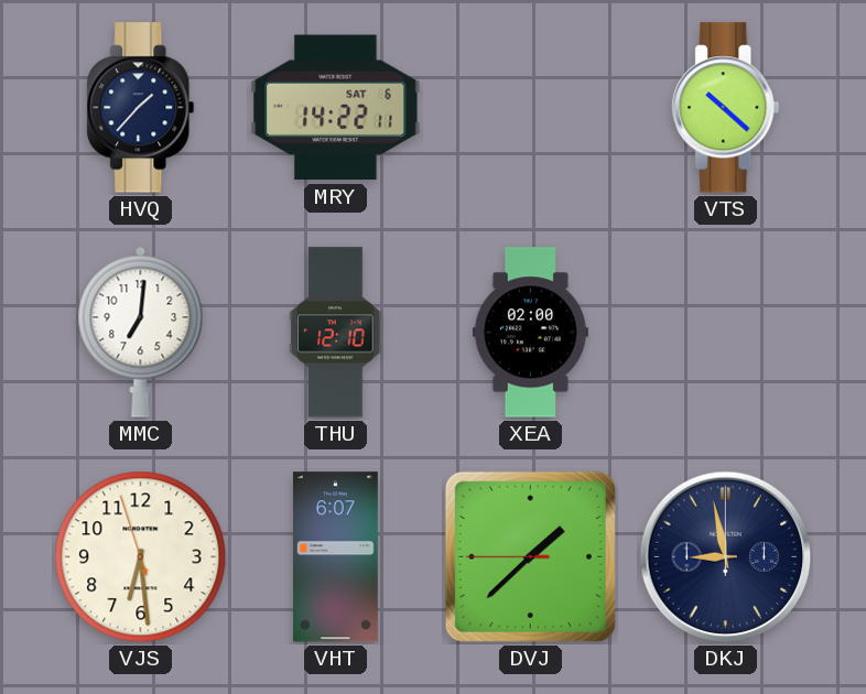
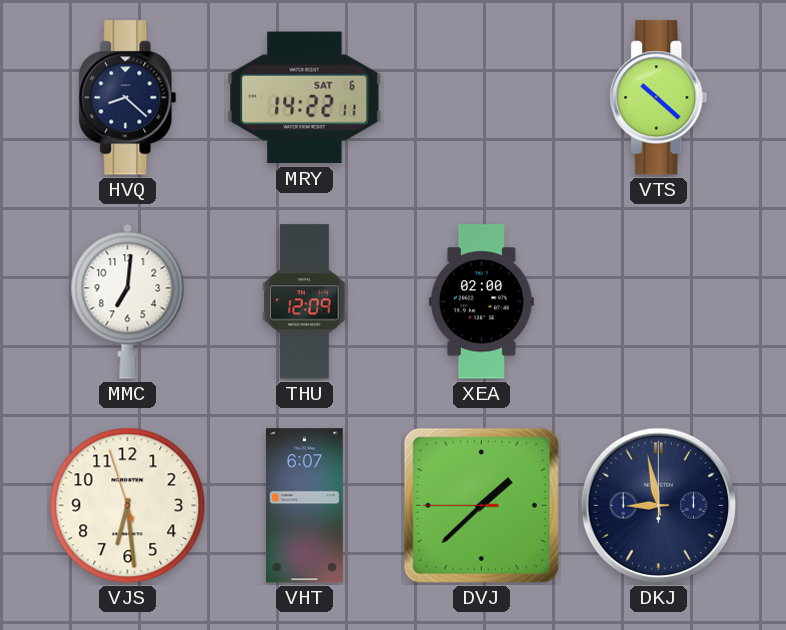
HVQ: 1:37 -> 8:22 (128, 98)
THU: 12:10 -> 12:09 (305, 302)
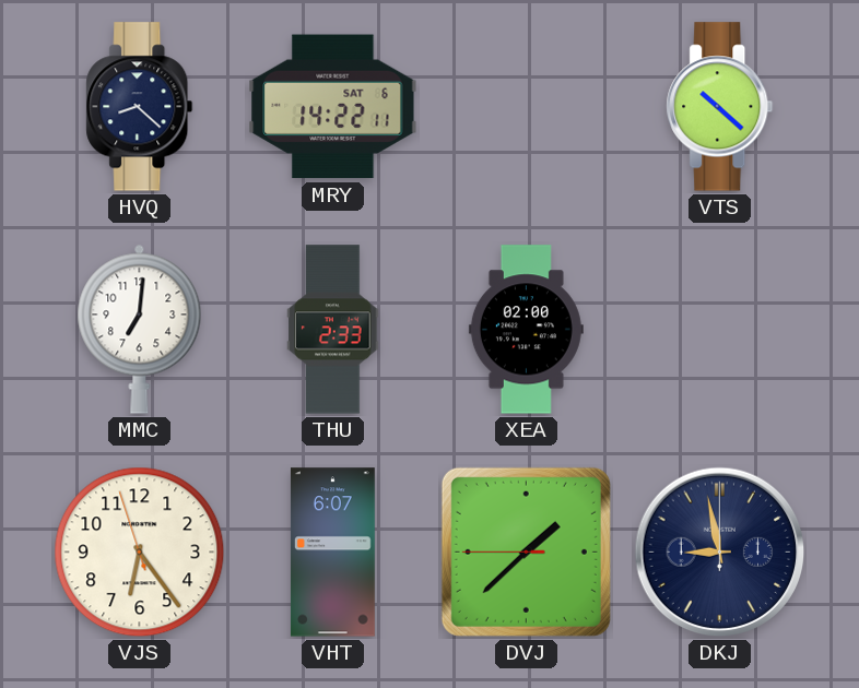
THU: 12:09 -> 2:33 (333, 330)
VJS: 6:28 -> 6:23 (140, 553)
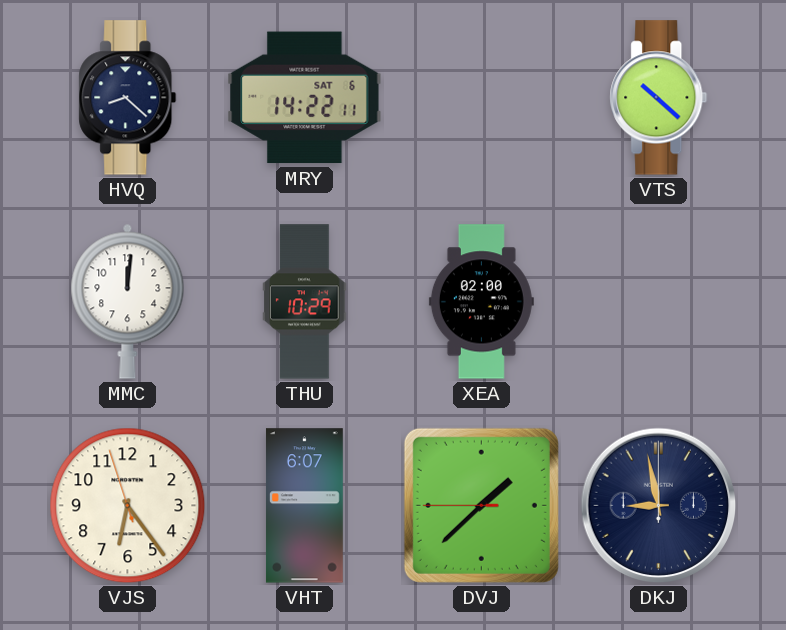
MMC: 7:01 -> 12:01 (128, 301)
THU: 2:33 -> 10:29 (305, 302)
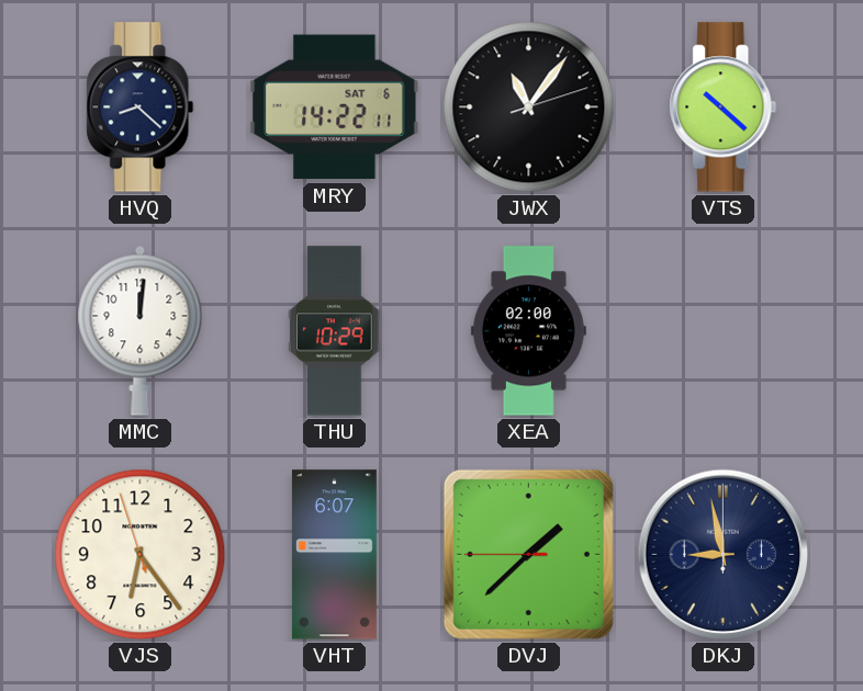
JWX: none -> 11:06 (529, 107)
